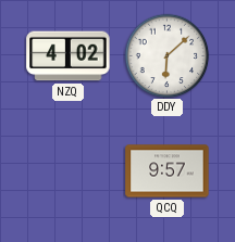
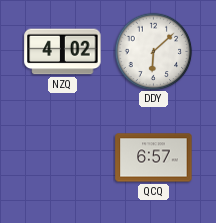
QCQ: 9:57 -> 6:57 (154, 158)
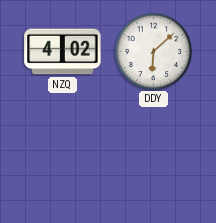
QCQ: 6:57 -> none (154, 158)
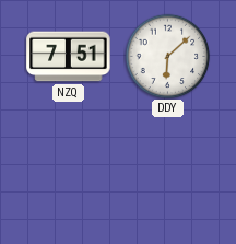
NZQ: 4:02 -> 7:51 (69, 57)
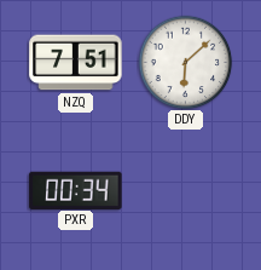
PXR: none -> 00:34 (76, 190)
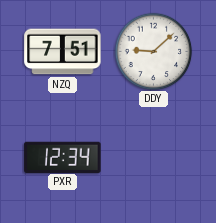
DDY: 6:08 -> 9:08 (153, 51)
PXR: 00:34 -> 12:34 (63, 157)
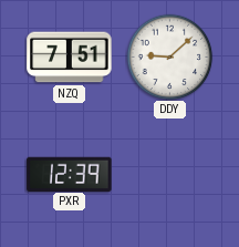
PXR: 12:34 -> 12:39 (70, 174)
